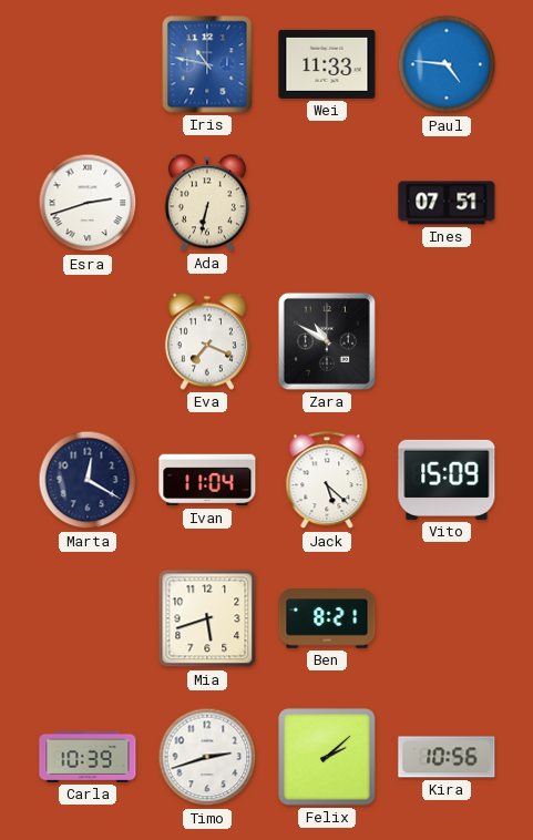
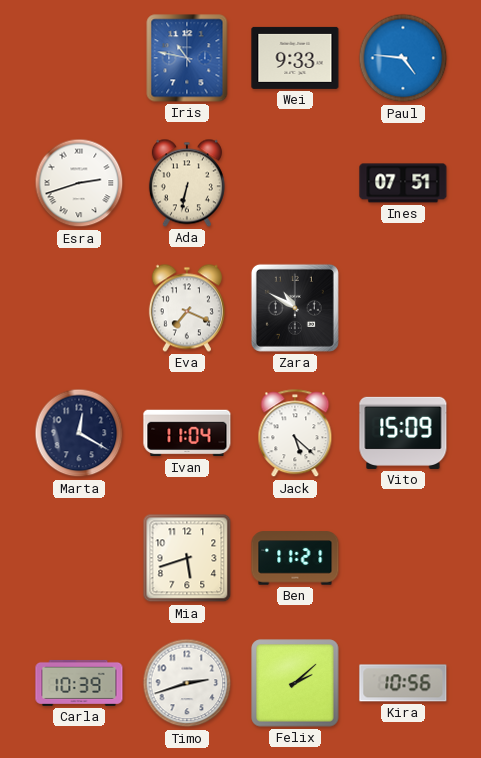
Wei: 11:33 -> 9:33 (295, 58)
Ben: 8:21 -> 11:21 (295, 558)
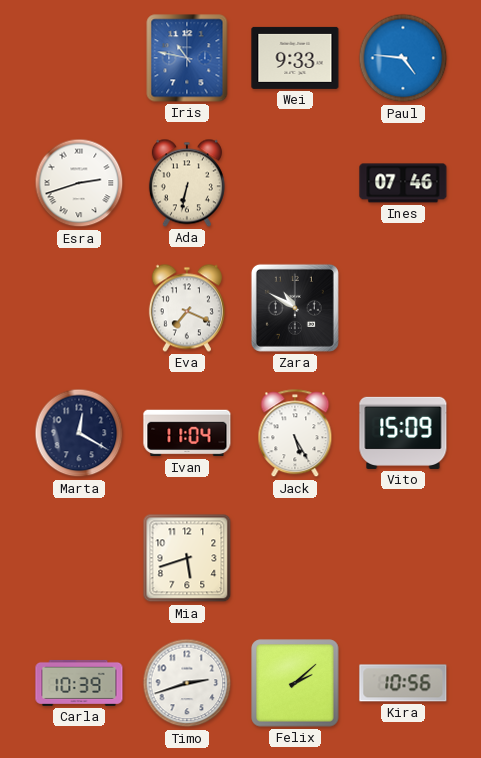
Ines: 07:51 -> 07:46 (403, 183)
Jack: 5:22 -> 5:25 (295, 434)
Ben: 11:21 -> none (295, 558)
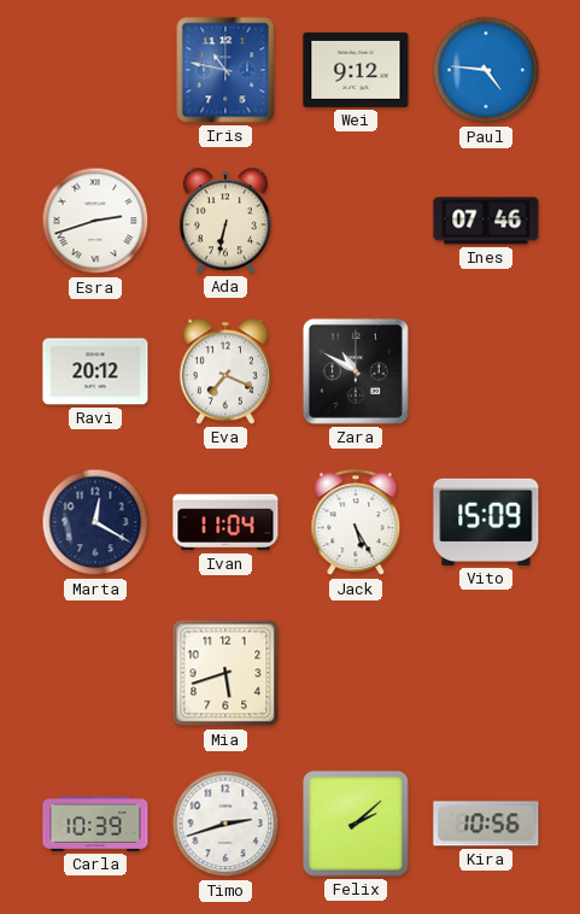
Wei: 9:33 -> 9:12 (356, 70)
Ravi: none -> 20:12 (95, 371)
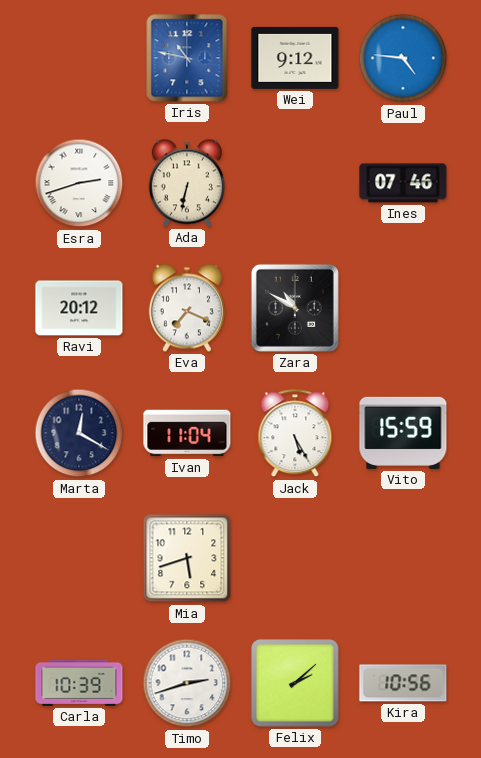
Vito: 15:09 -> 15:59 (403, 433)
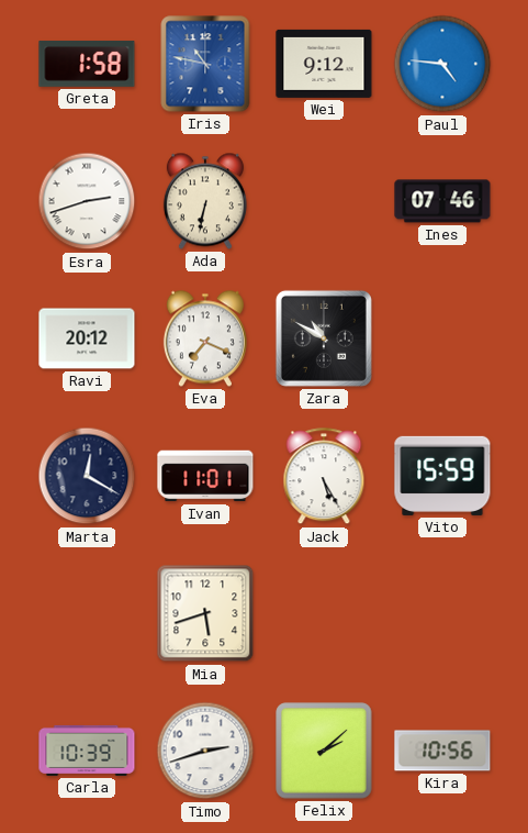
Greta: none -> 1:58 (87, 64)
Ivan: 11:04 -> 11:01 (205, 476)
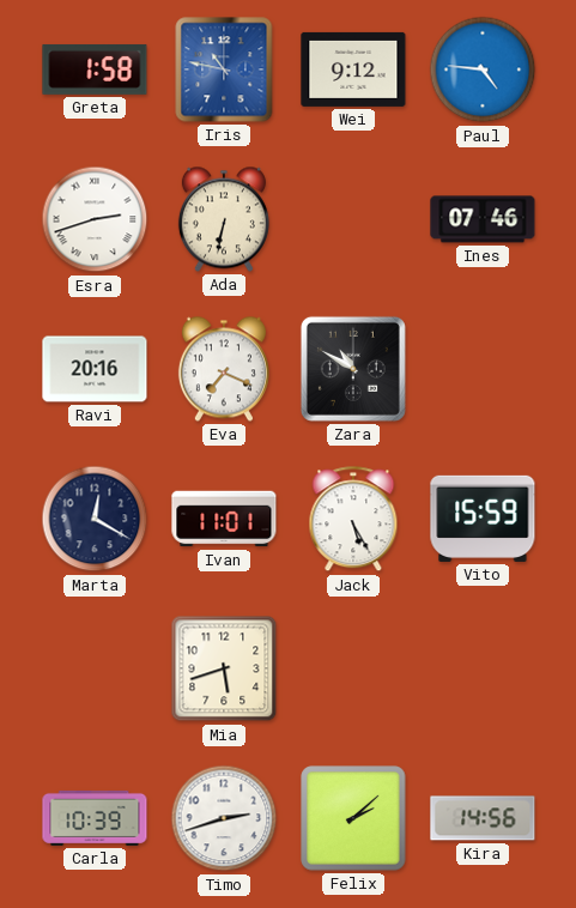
Ravi: 20:12 -> 20:16 (95, 369)
Kira: 10:56 -> 14:56 (483, 818)
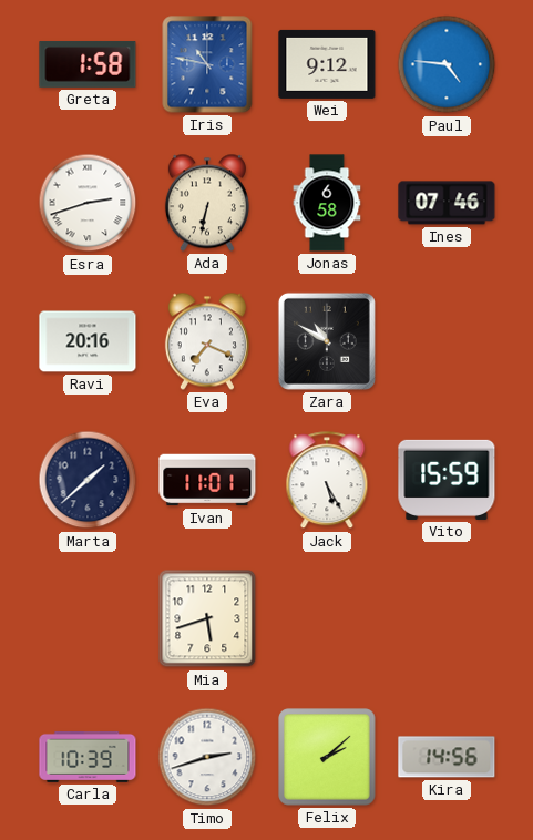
Jonas: none -> 6:58 (327, 203)
Marta: 12:20 -> 1:38 (88, 480)
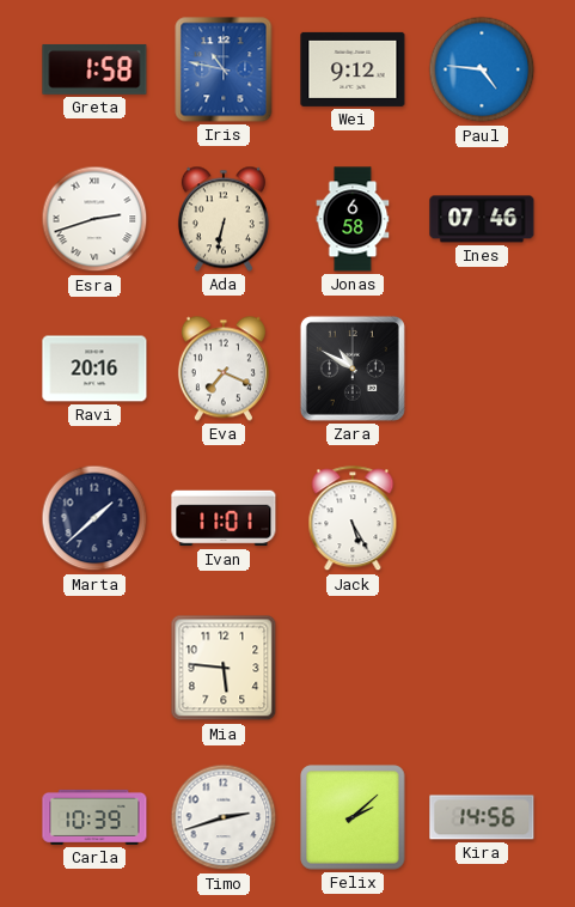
Vito: 15:59 -> none (447, 480)
Mia: 5:42 -> 5:46 (224, 668)
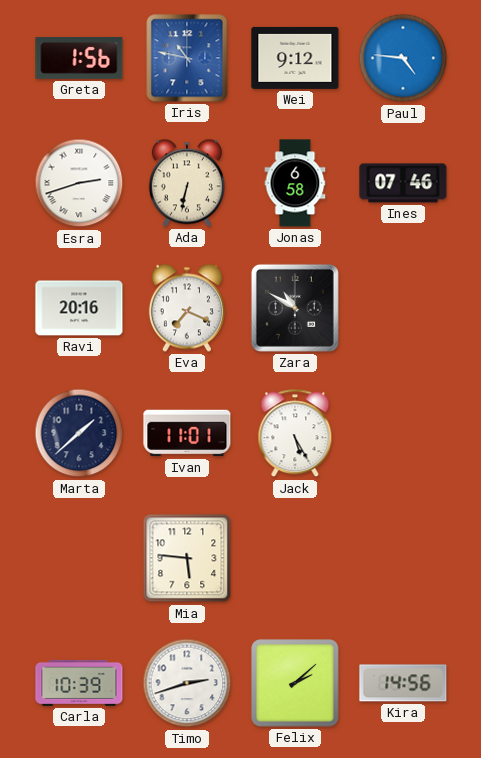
Greta: 1:58 -> 1:56 (79, 58)
